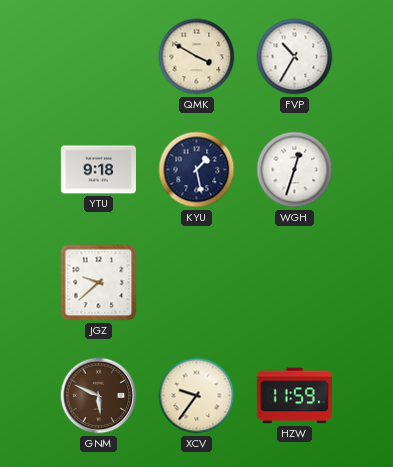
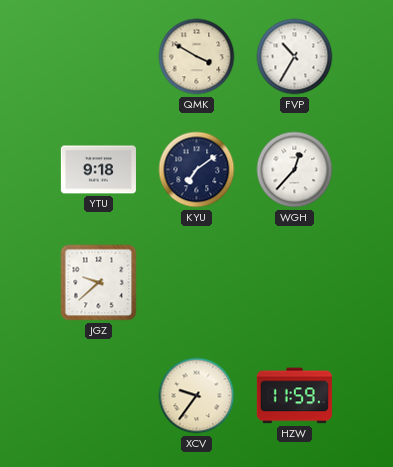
KYU: 1:28 -> 7:09 (197, 170)
WGH: 12:33 -> 12:37 (295, 170)
GNM: 5:49 -> none (99, 396)
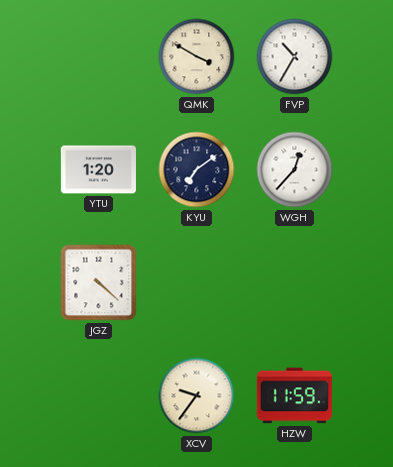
YTU: 9:18 -> 1:20 (98, 170)
JGZ: 9:38 -> 4:22 (99, 283)
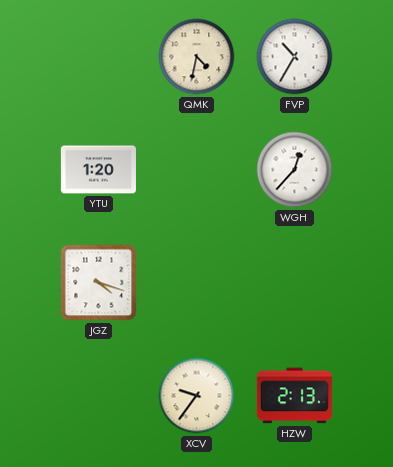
QMK: 3:50 -> 4:32 (197, 57)
KYU: 7:09 -> none (197, 170)
JGZ: 4:22 -> 4:18 (99, 283)
HZW: 11:59 -> 2:13 (294, 396)
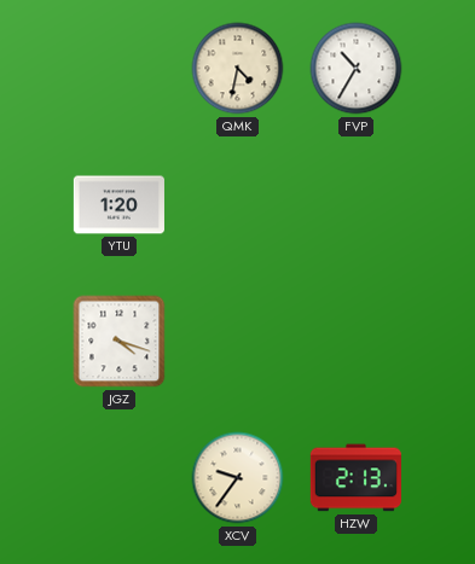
WGH: 12:37 -> none (295, 170)
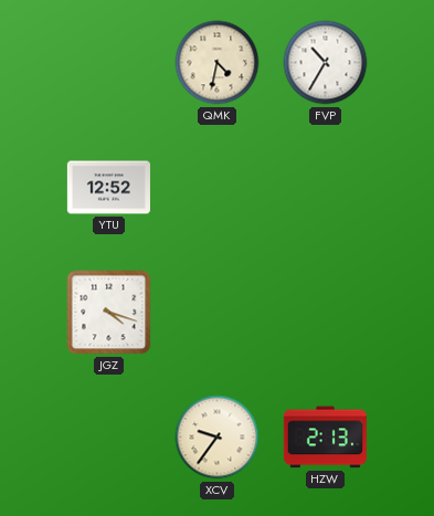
YTU: 1:20 -> 12:52 (108, 188)
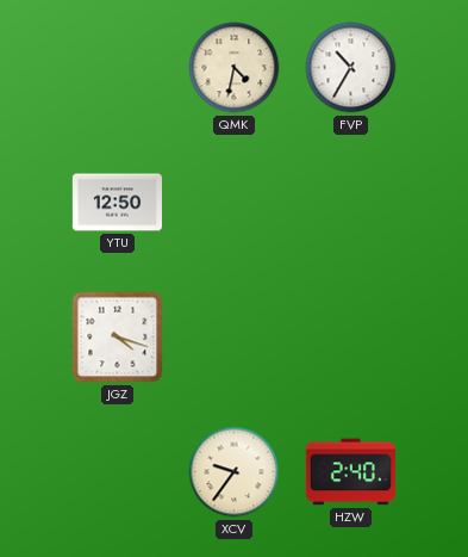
YTU: 12:52 -> 12:50 (117, 203)
HZW: 2:13 -> 2:40 (350, 472)
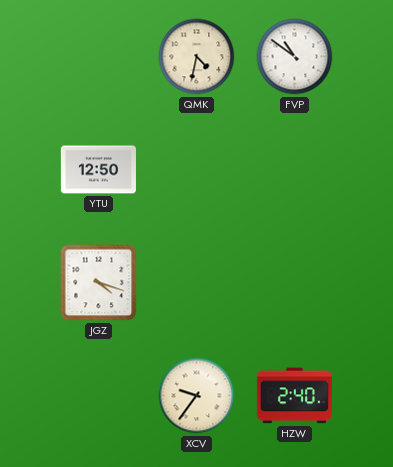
FVP: 10:35 -> 10:51 (295, 57)
